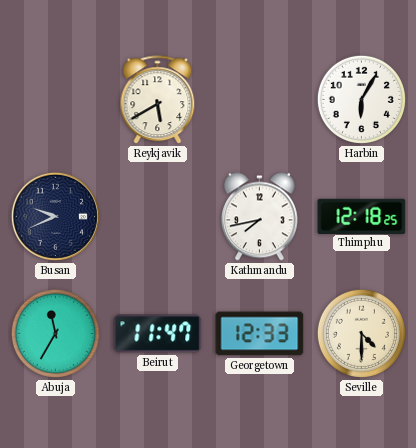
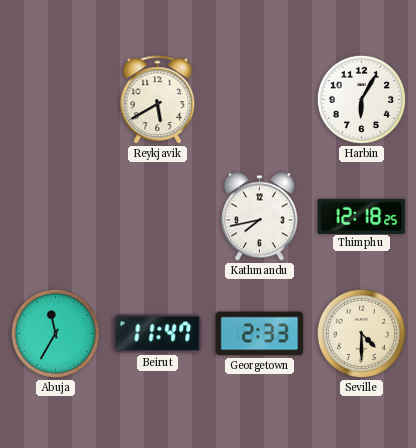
Busan: 9:41 -> none (55, 216)
Georgetown: 12:33 -> 2:33 (260, 334)
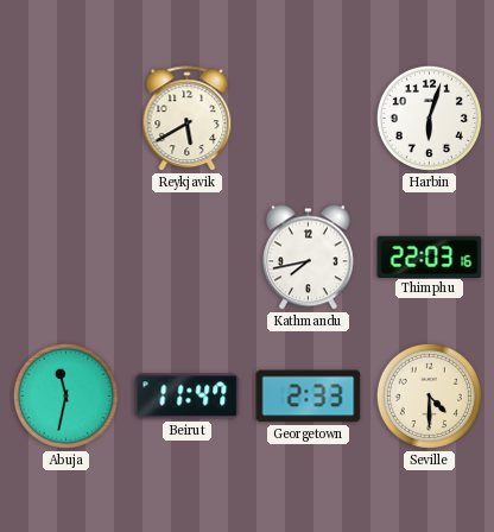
Harbin: 6:05 -> 6:03 (429, 118)
Thimphu: 12:18 -> 22:03 (430, 256)
Abuja: 11:35 -> 11:32 (65, 395)
